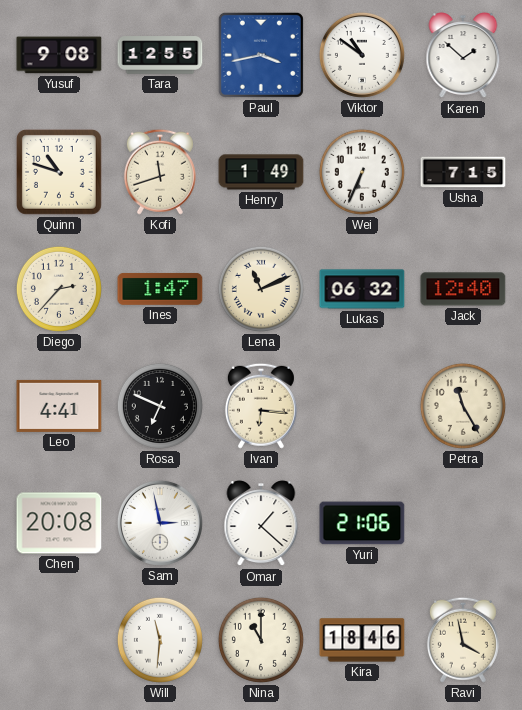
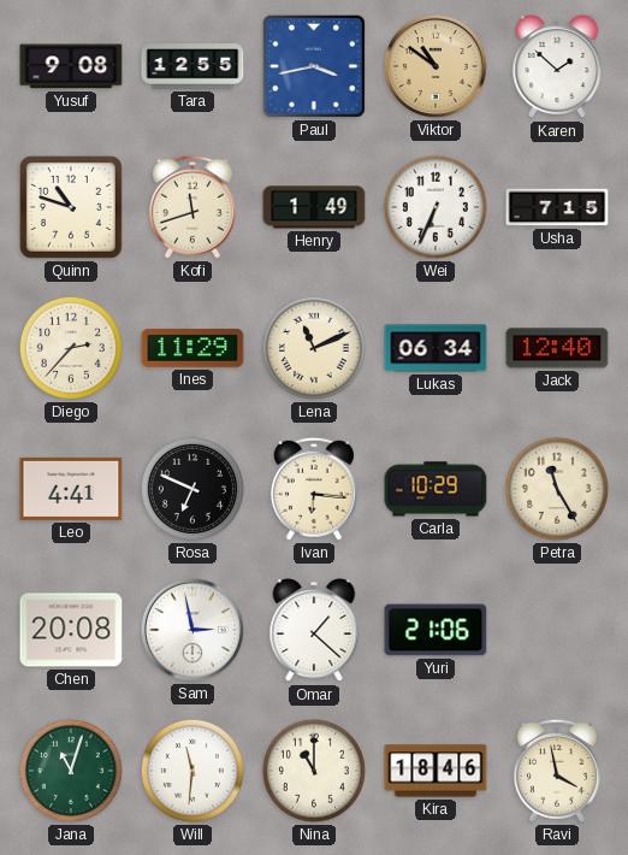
Viktor dial: white -> champagne (436, 66)
Ines: 1:47 -> 11:29 (192, 348)
Lukas: 06:32 -> 06:34 (436, 348)
Carla: none -> 10:29 (436, 489)
Jana: none -> 11:03 (71, 771)
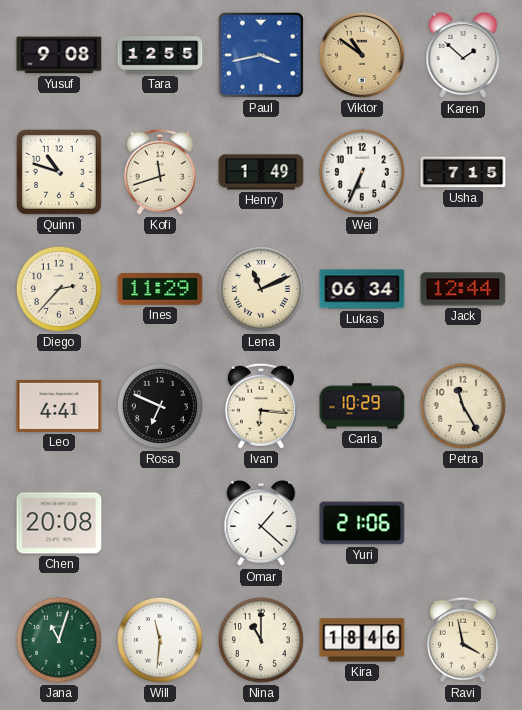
Jack: 12:40 -> 12:44 (463, 289)
Sam: 2:58 -> none (192, 630)
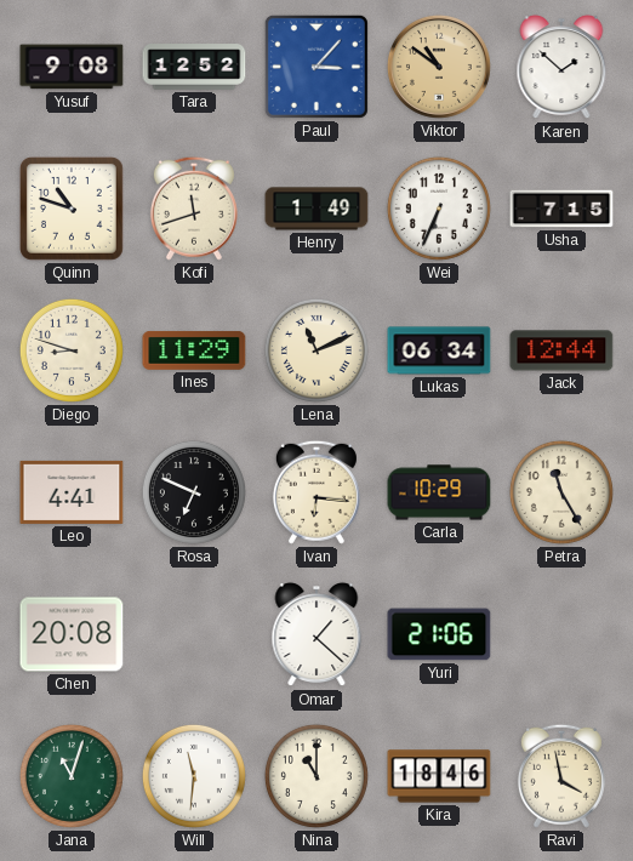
Tara: 12:55 -> 12:52 (194, 67)
Paul: 3:43 -> 3:07 (316, 67)
Diego: 2:37 -> 8:48 (72, 350)
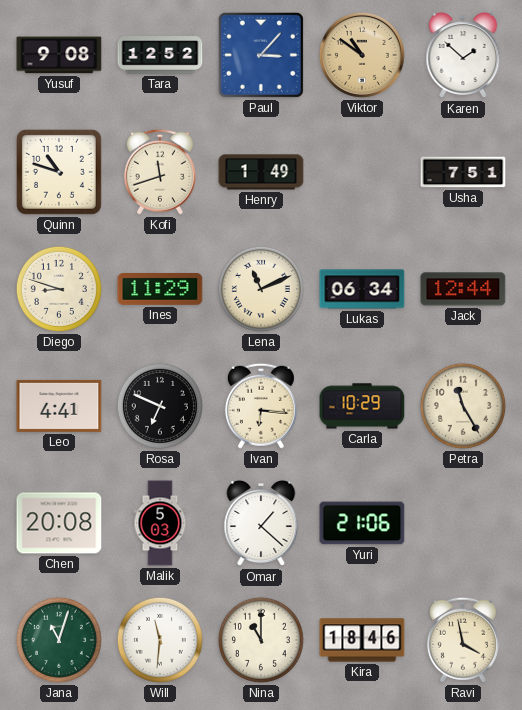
Wei: 6:34 -> none (439, 209)
Usha: 7:15 -> 7:51 (463, 172)
Malik: none -> 5:03 (160, 523)
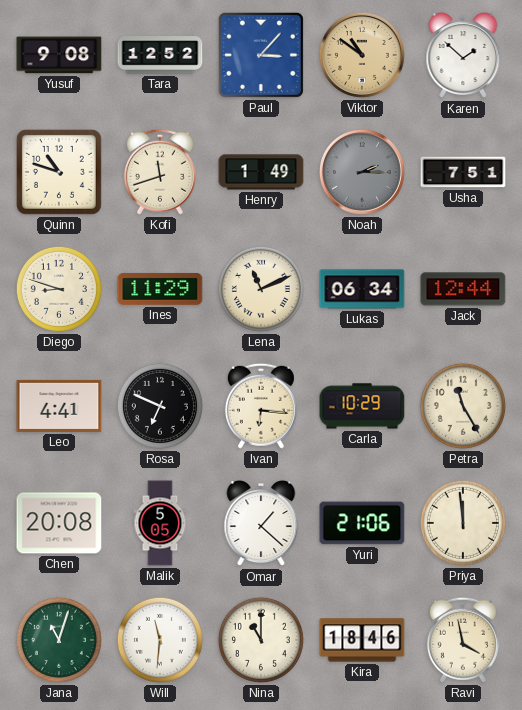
Noah: none -> 2:15 (362, 172)
Malik: 5:03 -> 5:05 (160, 523)
Priya: none -> 11:59 (463, 523)
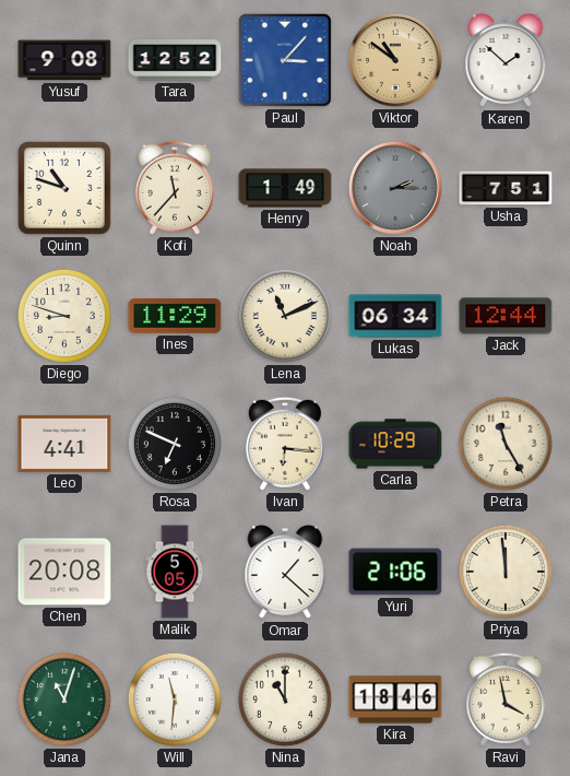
Kofi: 11:42 -> 11:37 (175, 188)
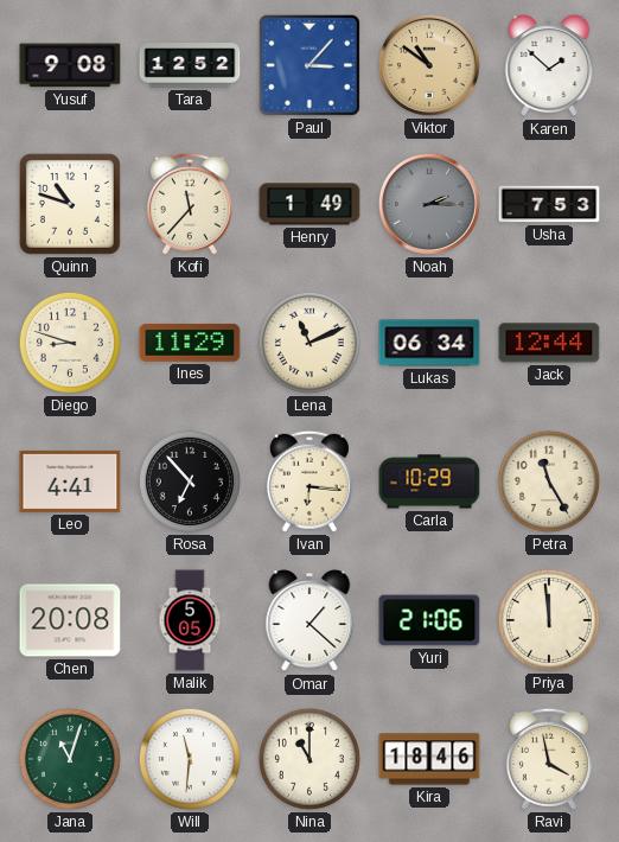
Usha: 7:51 -> 7:53 (549, 204)
Rosa: 6:49 -> 6:53 (190, 481)
